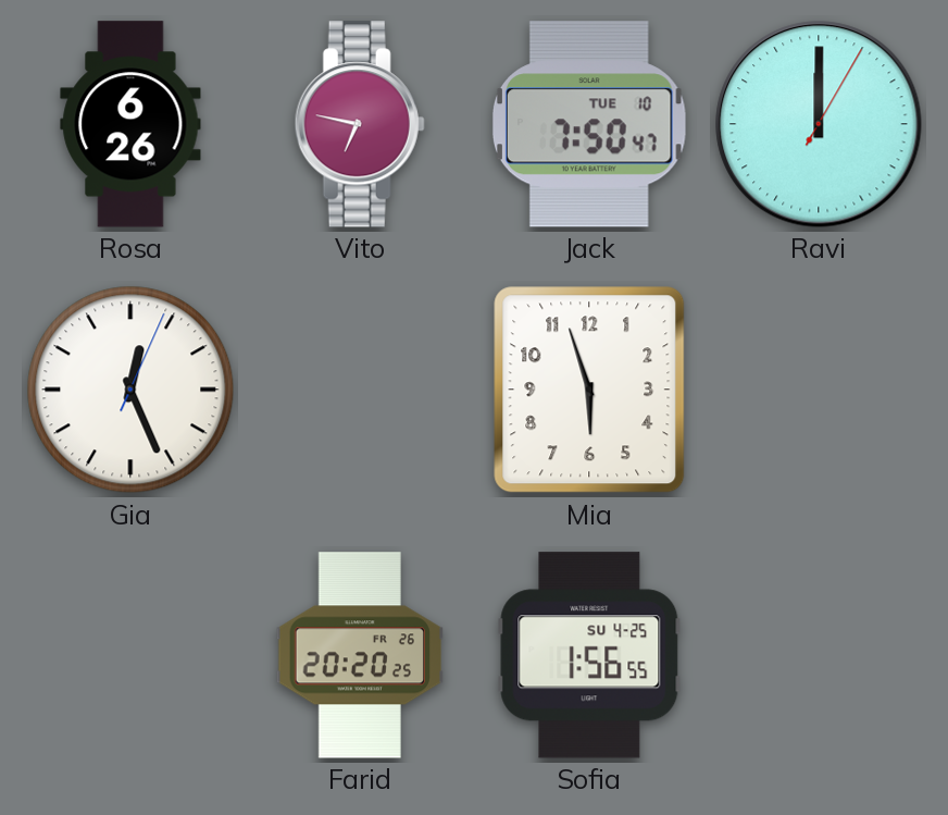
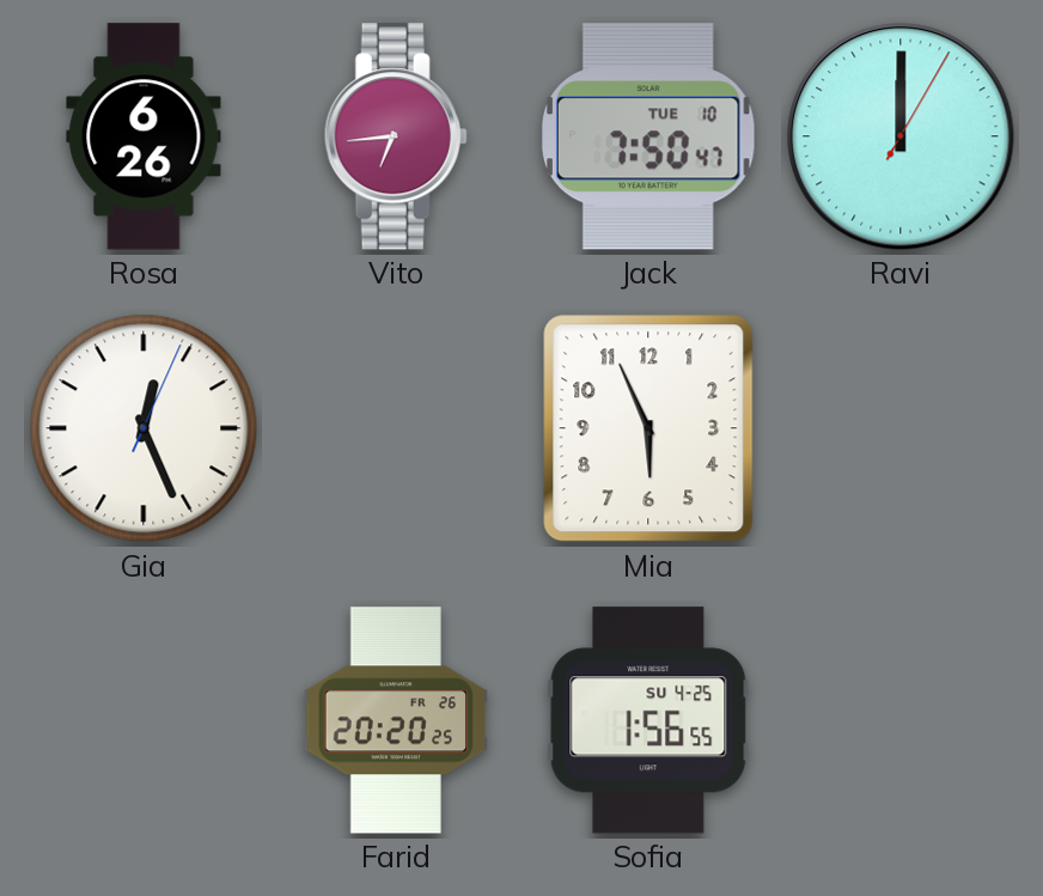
Vito: 6:47 -> 6:44 (396, 136)
Mia: 5:57 -> 5:56 (648, 428)
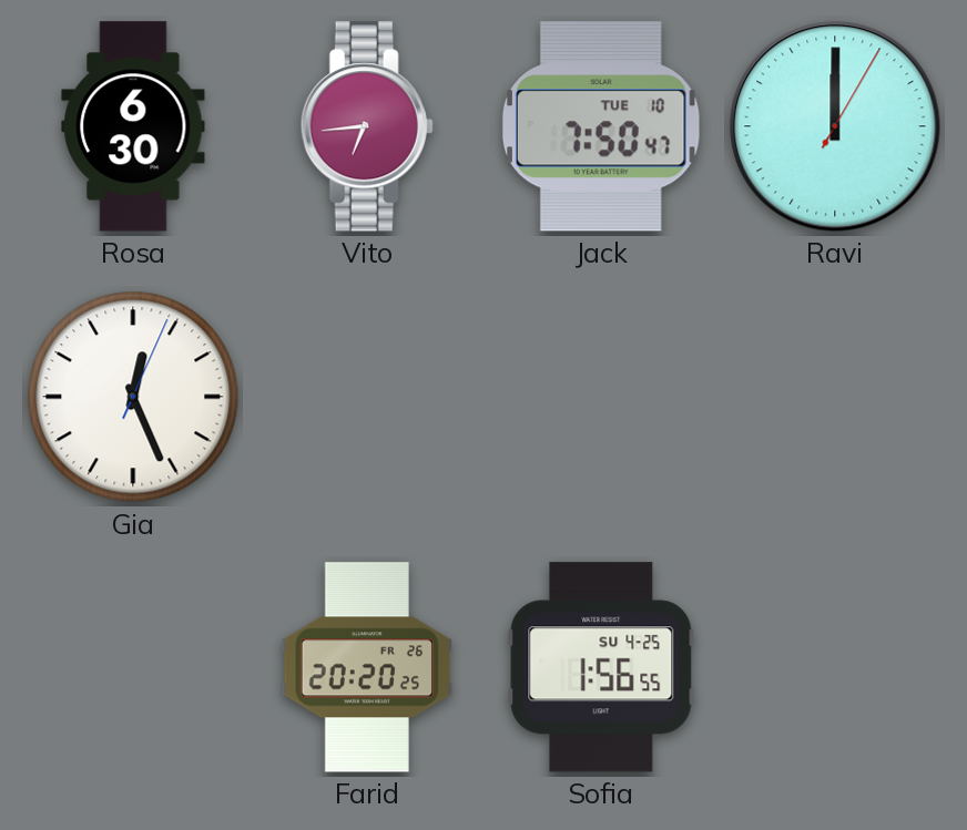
Rosa: 6:26 -> 6:30 (133, 126)
Mia: 5:56 -> none (648, 428)
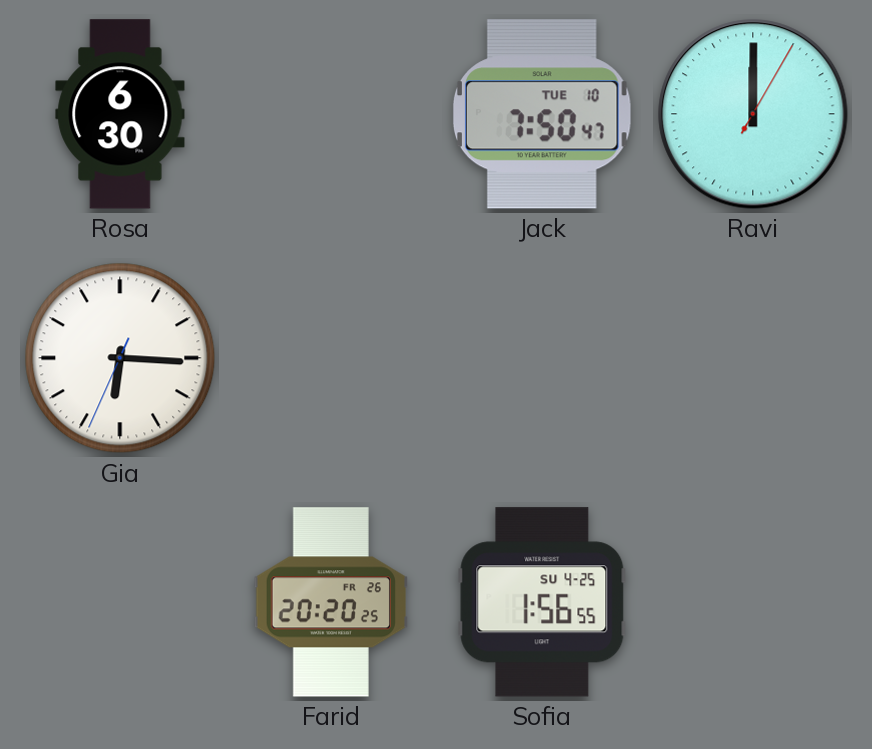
Vito: 6:44 -> none (367, 126)
Gia: 12:26 -> 6:15 (120, 358)
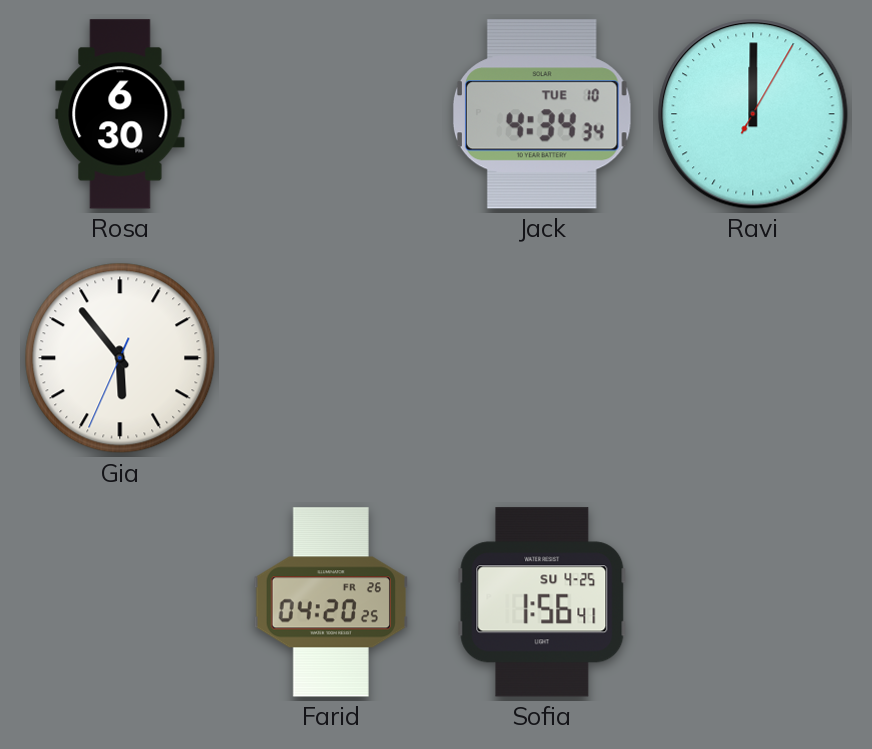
Jack: 7:50 -> 4:34 (542, 114)
Gia: 6:15 -> 5:53 (120, 358)
Farid: 20:20 -> 04:20 (330, 602)
Sofia: 1:56:55 -> 1:56:41 (542, 602)
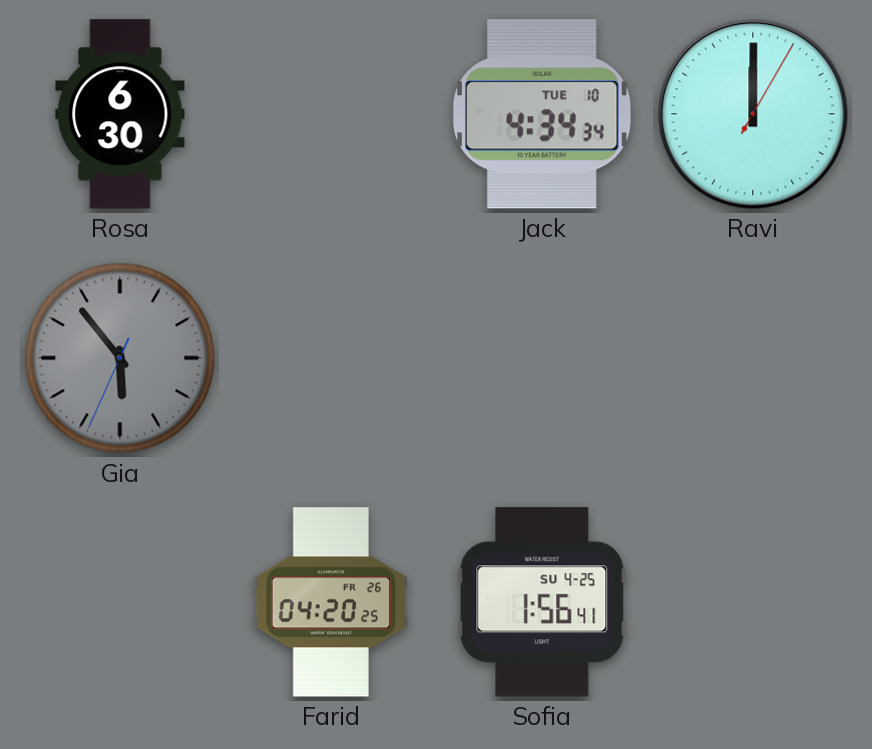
Gia dial: white -> grey (120, 358)
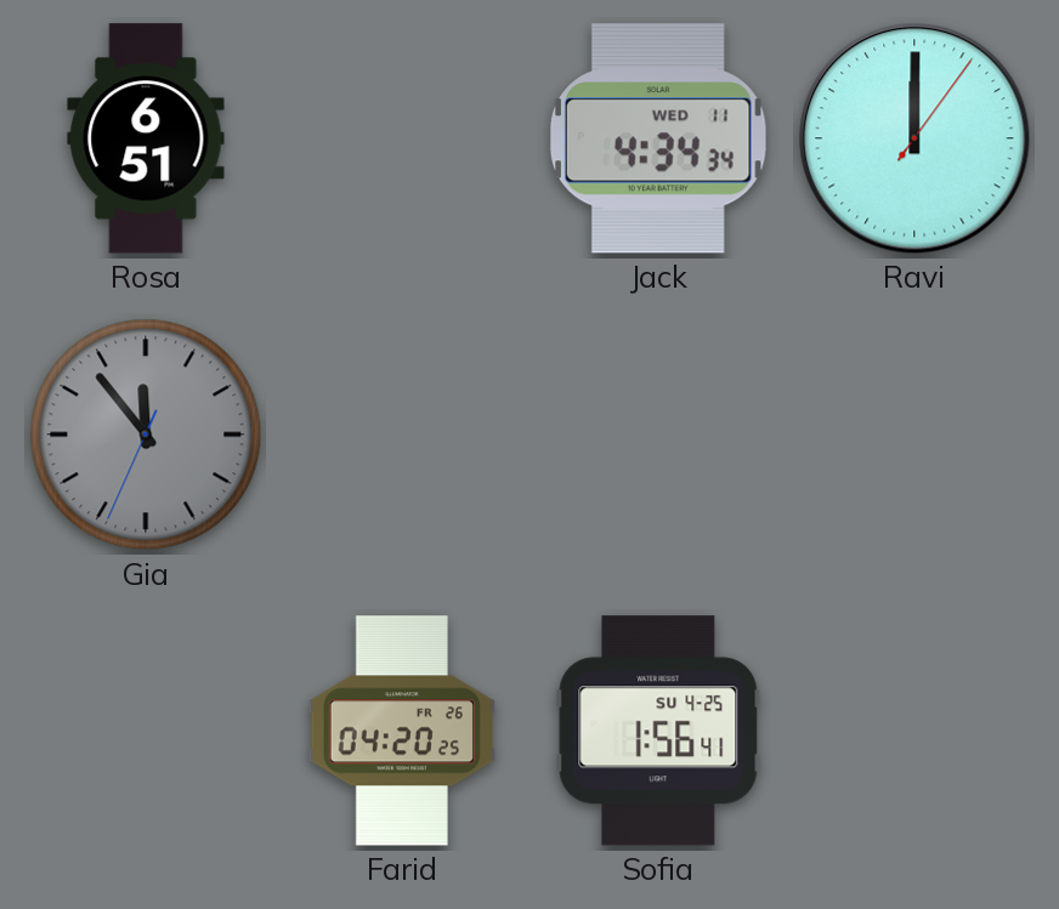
Rosa: 6:30 -> 6:51 (146, 138)
Jack date: TUE 10 -> WED 11 (658, 138)
Ravi: 12:00:05 -> 12:00:06 (914, 138)
Gia: 5:53 -> 11:53 (146, 434)
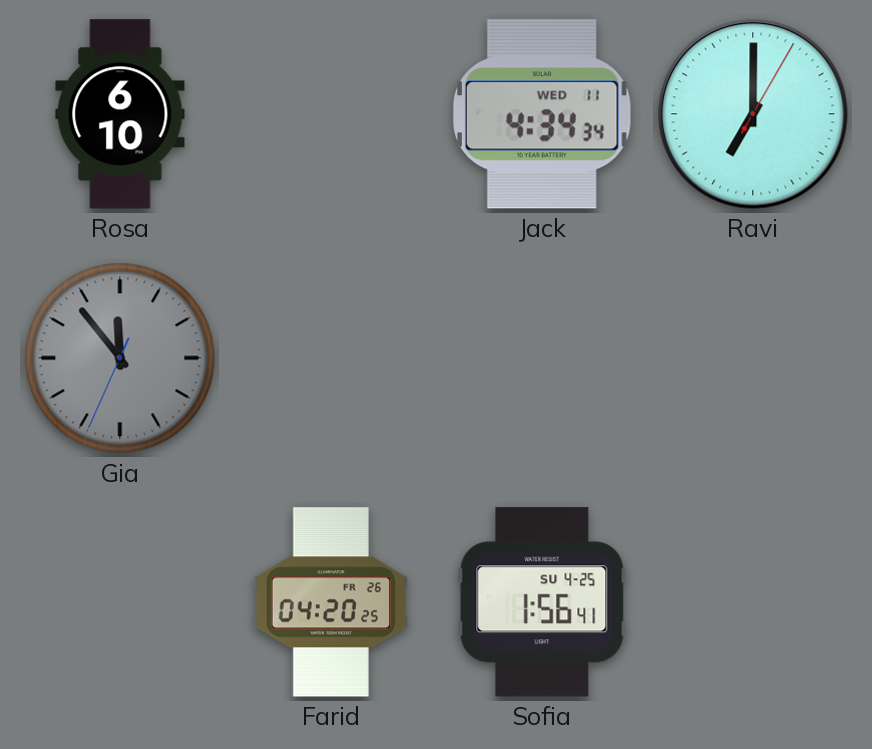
Rosa: 6:51 -> 6:10 (120, 114)
Ravi: 12:00 -> 7:00 (753, 114)
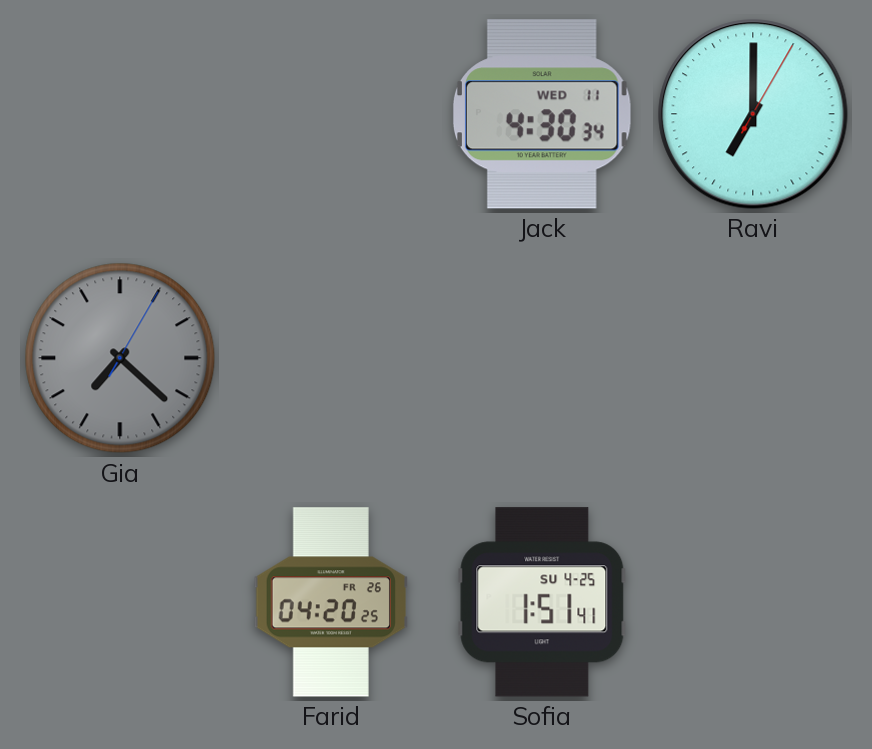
Rosa: 6:10 -> none (120, 114)
Jack: 4:34 -> 4:30 (542, 114)
Gia: 11:53 -> 7:22 (120, 358)
Sofia: 1:56 -> 1:51 (542, 602)
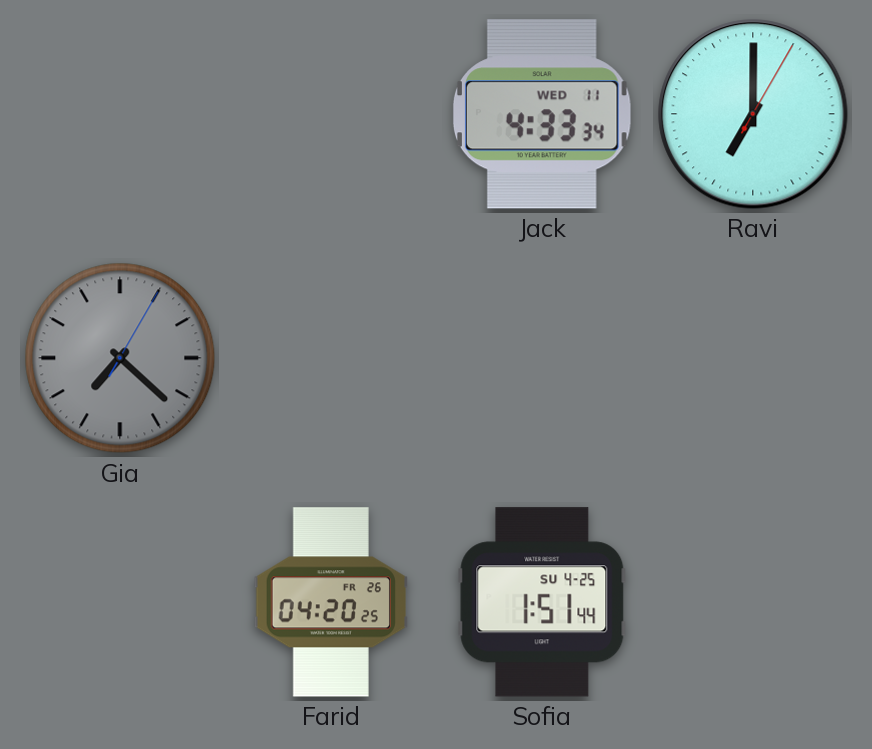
Jack: 4:30 -> 4:33 (542, 114)
Sofia: 1:51:41 -> 1:51:44 (542, 602)
